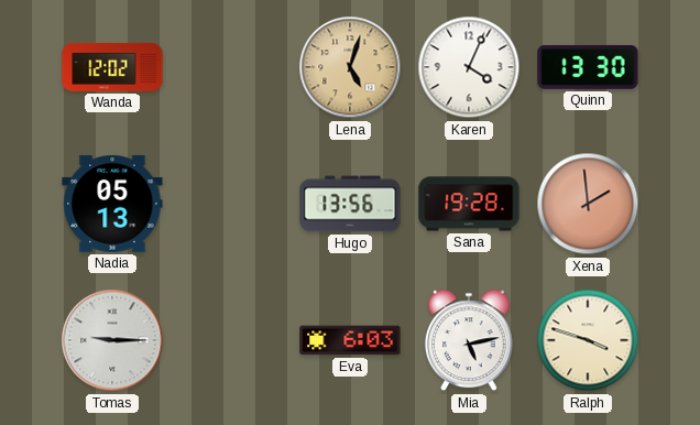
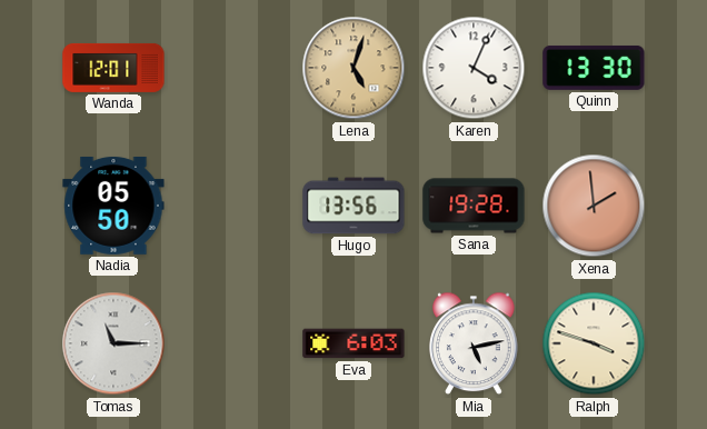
Wanda: 12:02 -> 12:01 (113, 68)
Nadia: 05:13 -> 05:50 (113, 206)
Tomas: 9:15 -> 11:15 (113, 343)
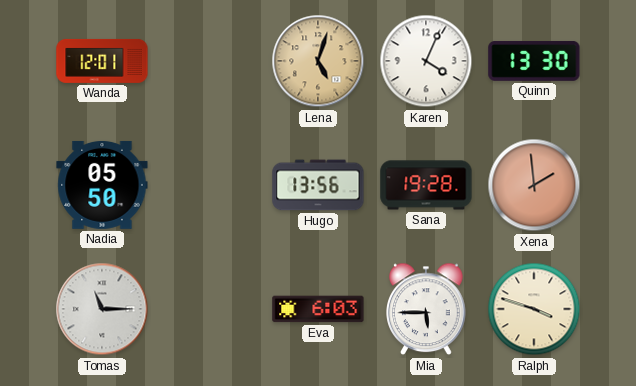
Mia: 5:13 -> 5:45 (427, 309)
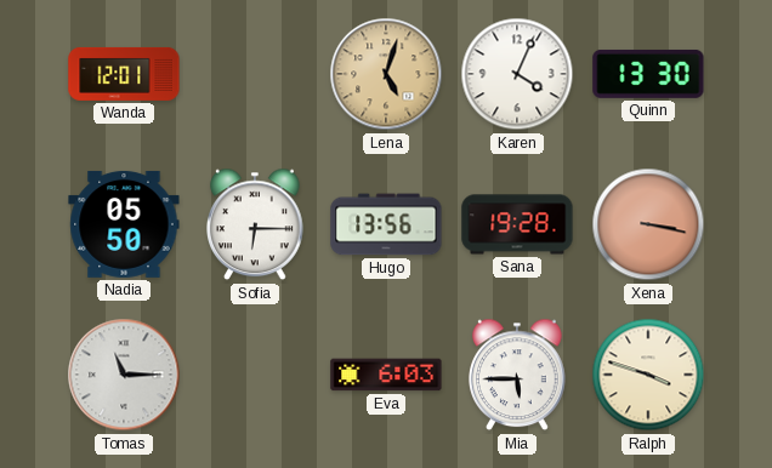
Sofia: none -> 6:15 (256, 224)
Xena: 1:59 -> 3:17 (648, 224)
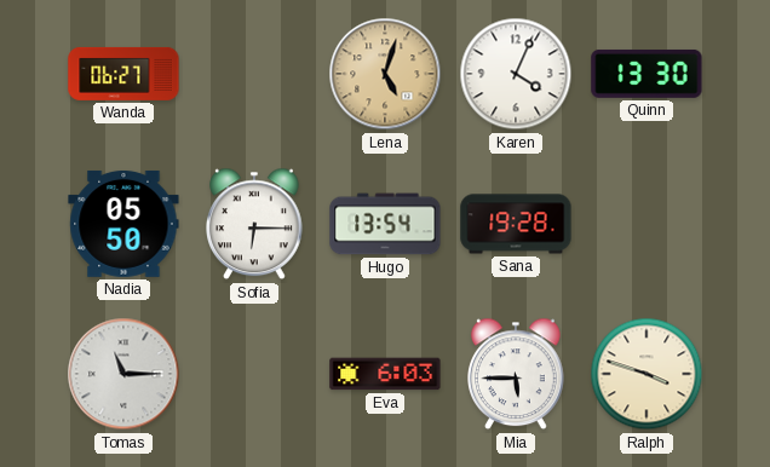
Wanda: 12:01 -> 06:27 (123, 74)
Hugo: 13:56 -> 13:54 (385, 224)
Xena: 3:17 -> none (648, 224)
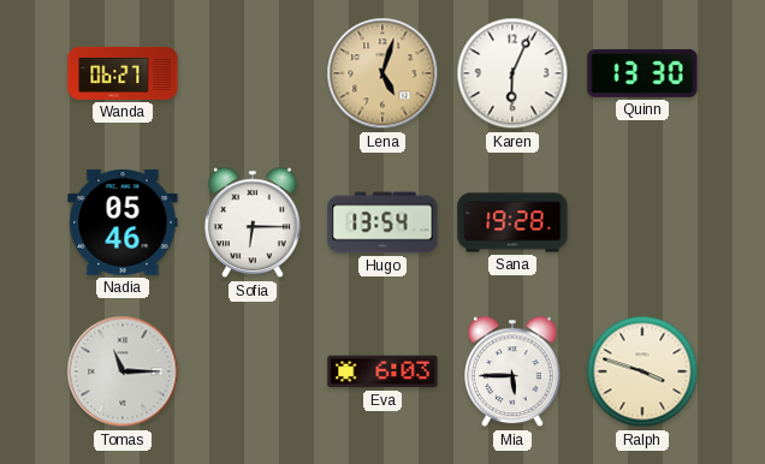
Karen: 4:04 -> 6:04 (512, 73)
Nadia: 05:50 -> 05:46 (123, 222)
